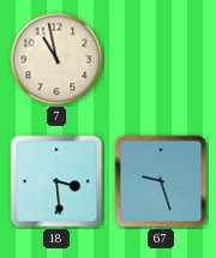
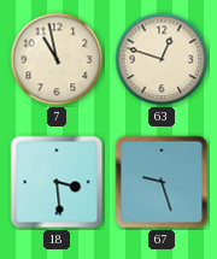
63: none -> 12:48 (162, 59)
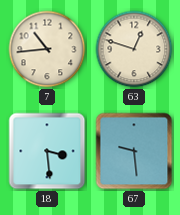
7: 10:58 -> 10:44 (47, 49)
67: 9:27 -> 9:29 (134, 151)
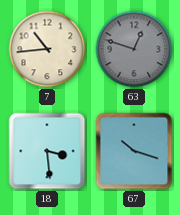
63 dial: cream -> grey (134, 49)
67: 9:29 -> 10:18 (134, 151)
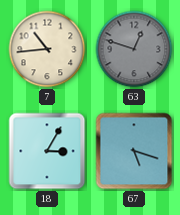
18: 3:29 -> 3:05 (47, 151)
67: 10:18 -> 5:18 (134, 151)
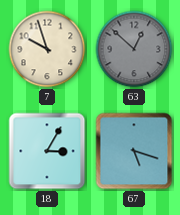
7: 10:44 -> 9:57 (47, 49)
63: 12:48 -> 12:52 (134, 49)
